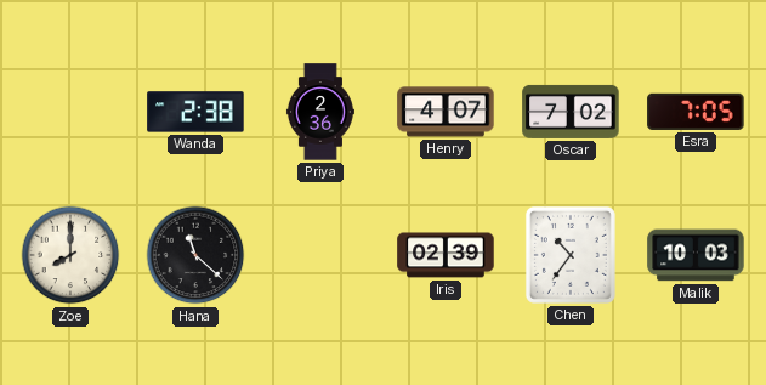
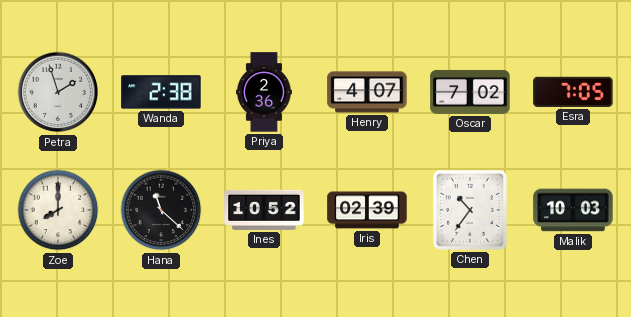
Petra: none -> 1:57 (58, 92)
Ines: none -> 10:52 (264, 210)
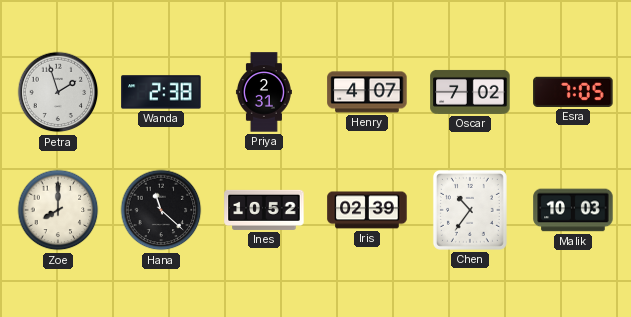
Priya: 2:36 -> 2:31 (264, 92)
